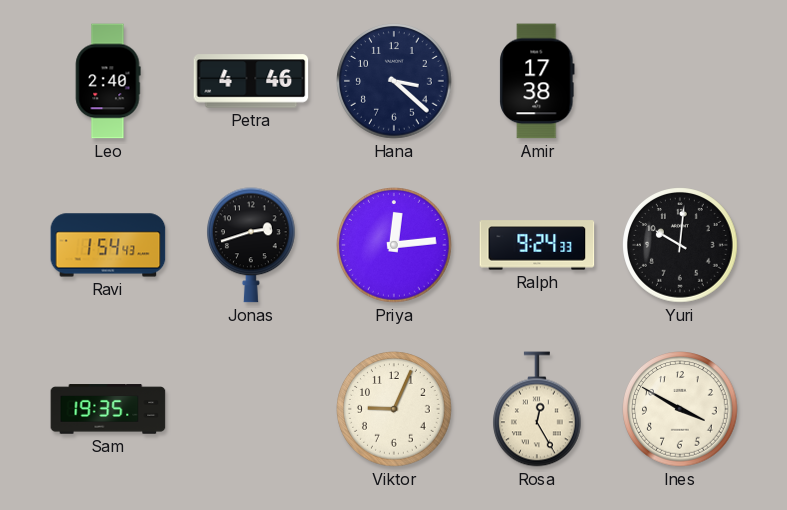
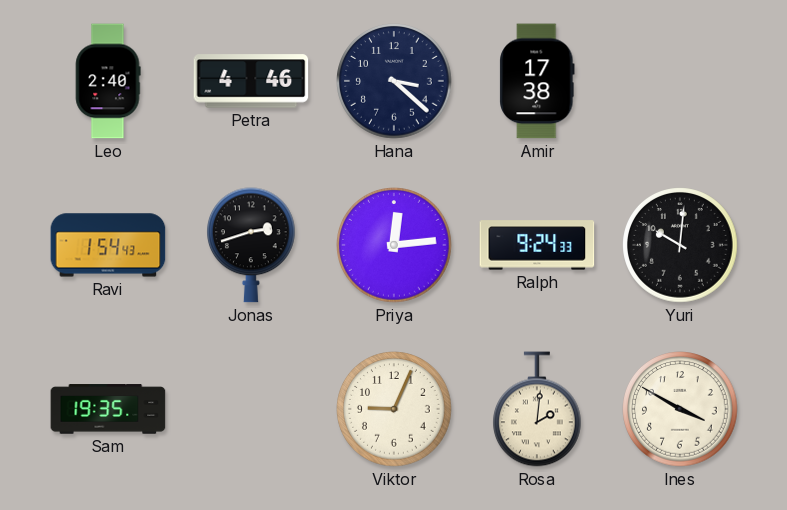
Rosa: 12:25 -> 2:01 (538, 409)
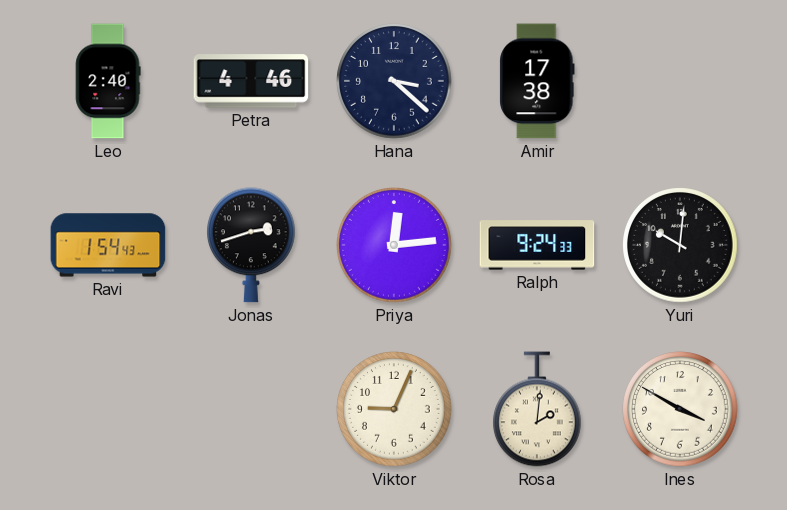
Sam: 19:35 -> none (108, 409)
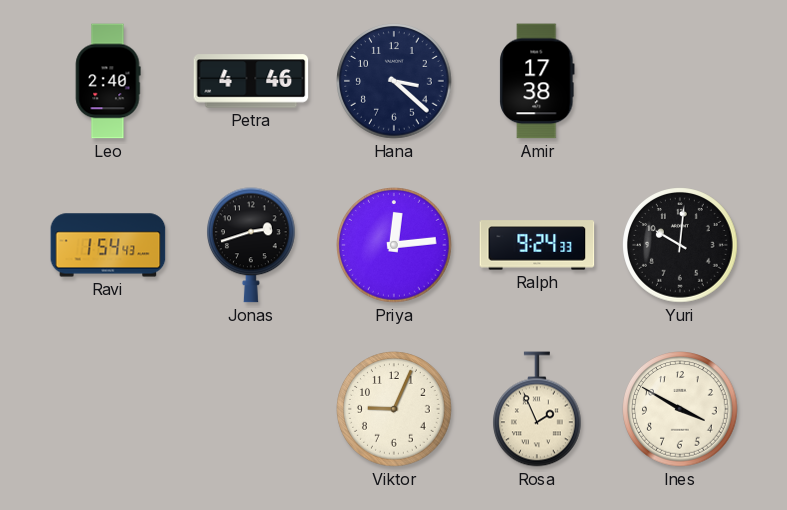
Rosa: 2:01 -> 1:56 (538, 409)
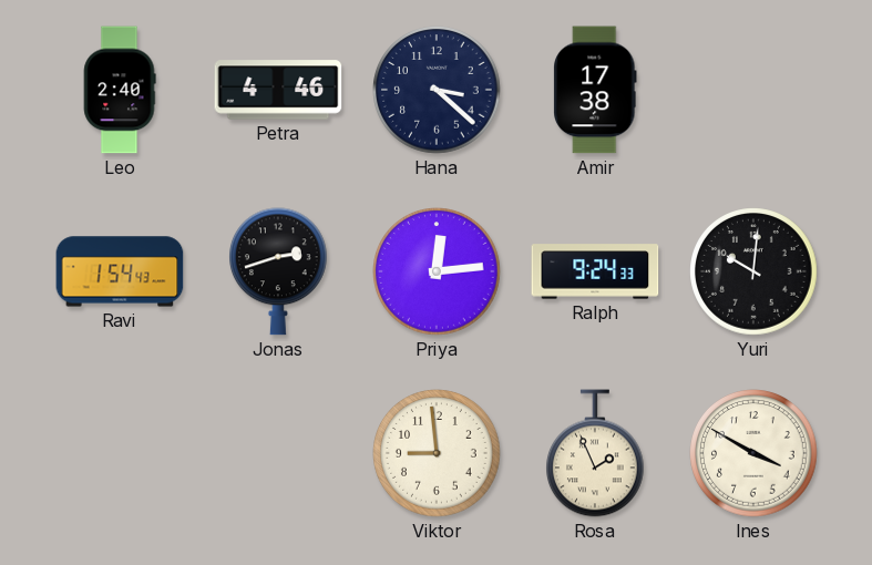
Viktor: 9:04 -> 8:59 (437, 453)
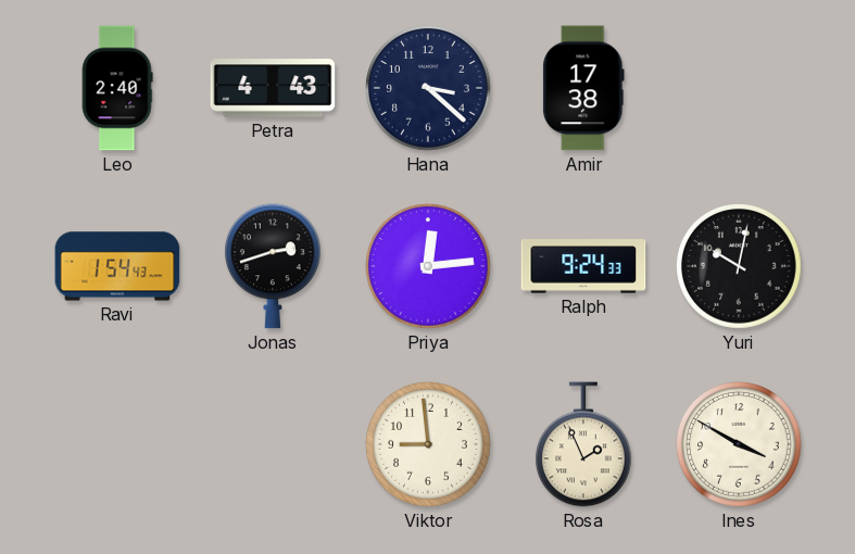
Petra: 4:46 -> 4:43 (273, 88)
Yuri: 10:01 -> 10:02 (739, 266)
